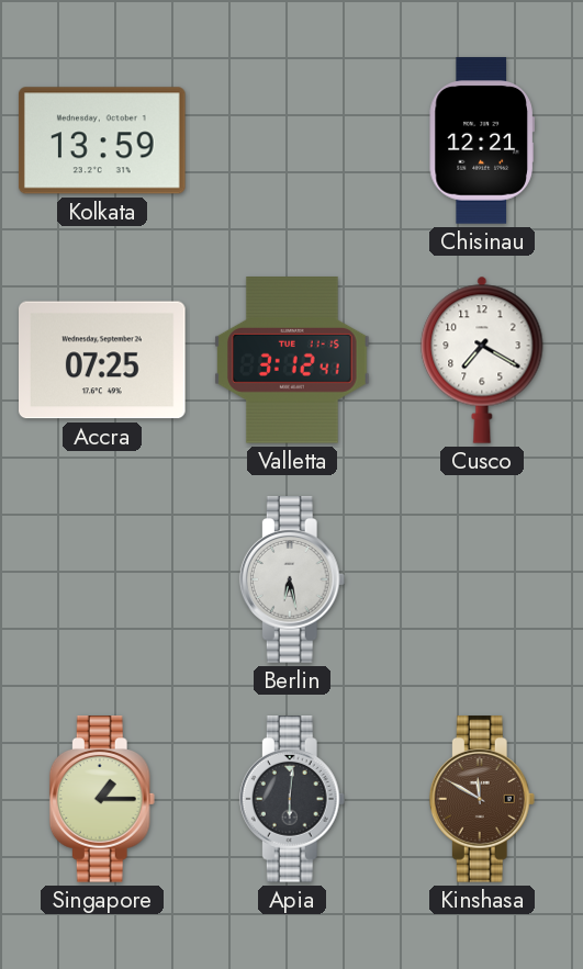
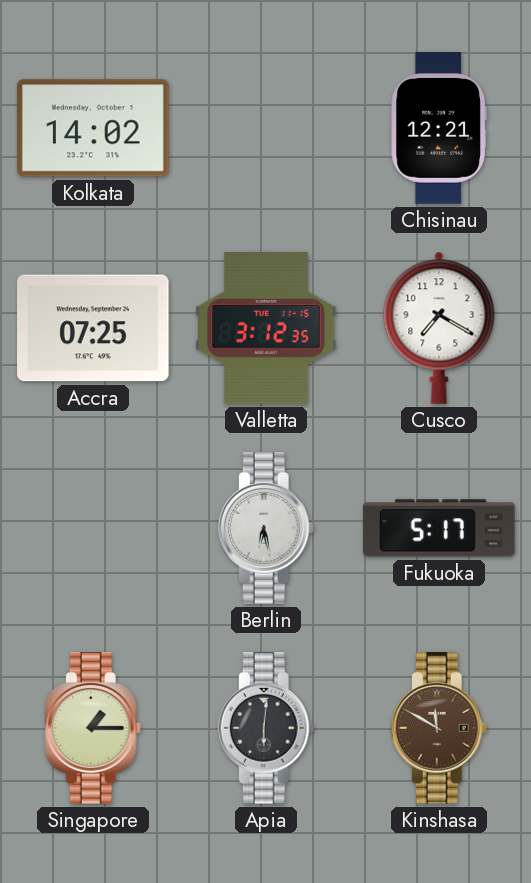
Kolkata: 13:59 -> 14:02 (93, 128)
Valletta: 3:12:41 -> 3:12:35 (266, 329)
Fukuoka: none -> 5:17 (439, 528)
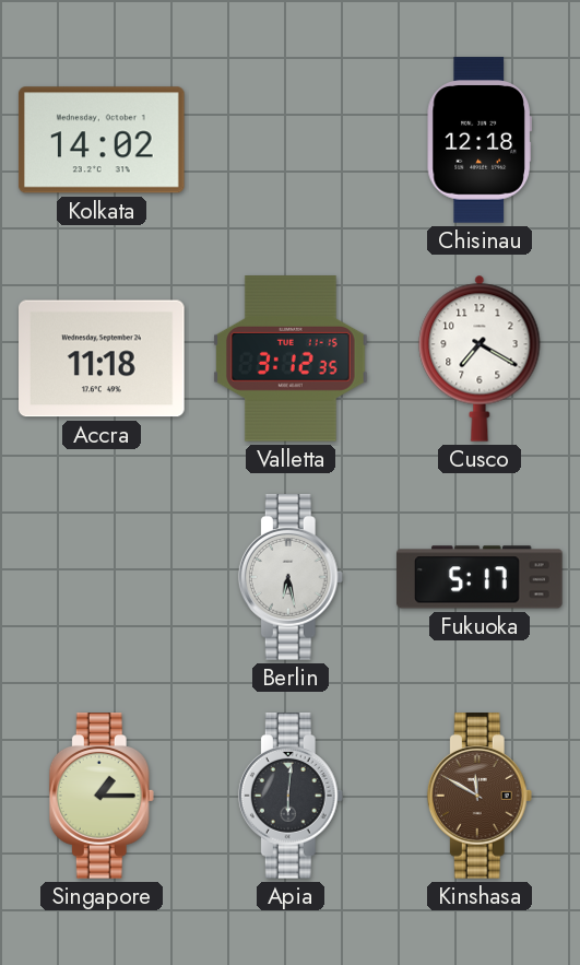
Chisinau: 12:21 -> 12:18 (480, 140)
Accra: 07:25 -> 11:18 (103, 358)
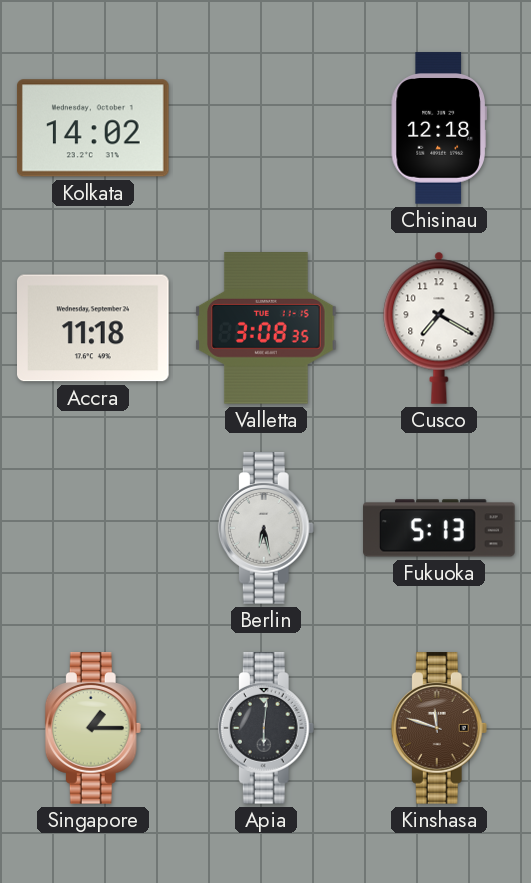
Valletta: 3:12 -> 3:08 (266, 329)
Fukuoka: 5:17 -> 5:13 (439, 528)
Kinshasa: 11:50 -> 11:48 (439, 728)
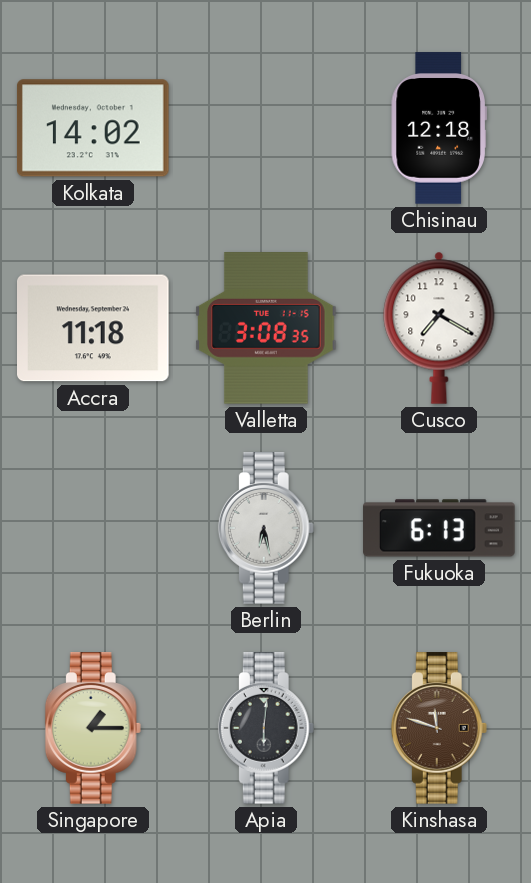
Fukuoka: 5:13 -> 6:13 (439, 528)
